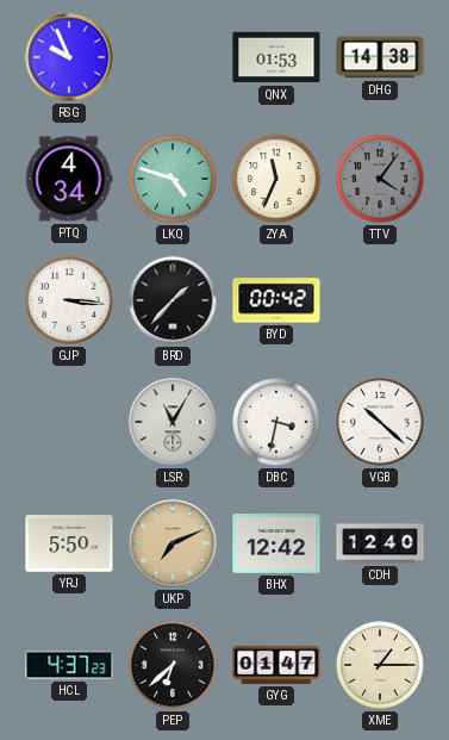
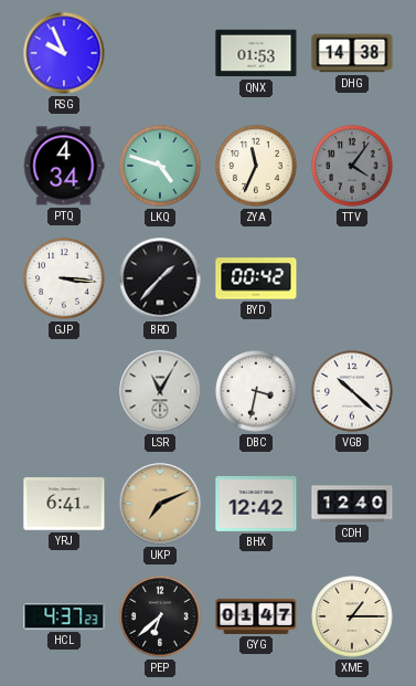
YRJ: 5:50 -> 6:41 (64, 504)
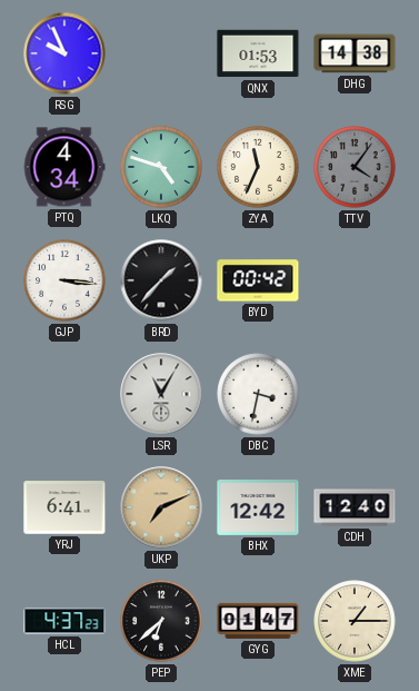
VGB: 10:22 -> none (352, 391)
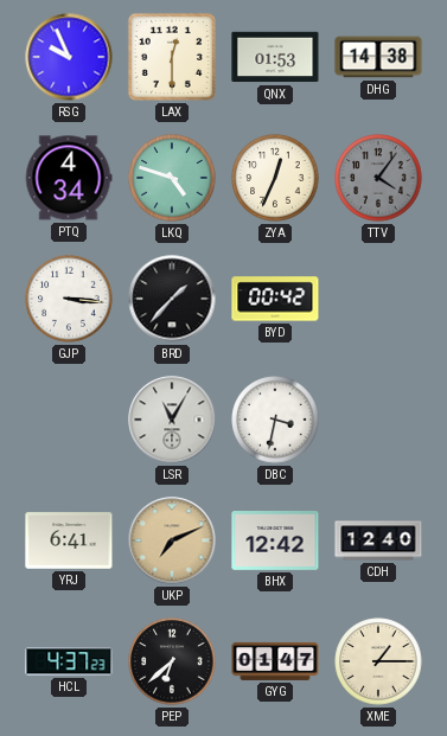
LAX: none -> 12:30 (172, 57)
ZYA: 11:34 -> 12:34 (275, 178)
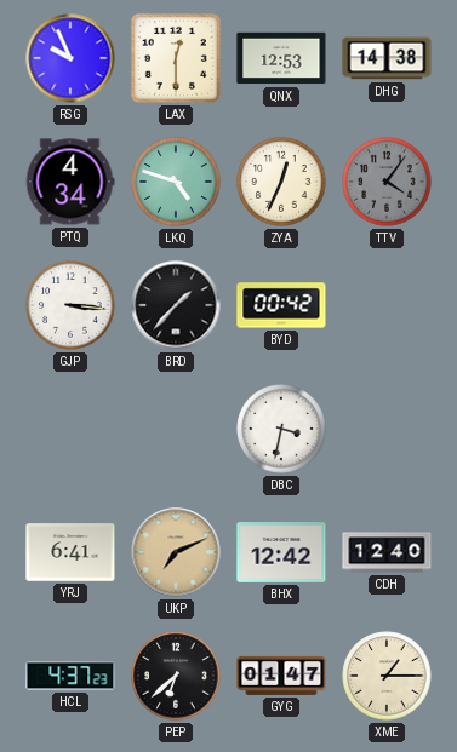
QNX: 01:53 -> 12:53 (281, 58)
LSR: 11:05 -> none (172, 420)
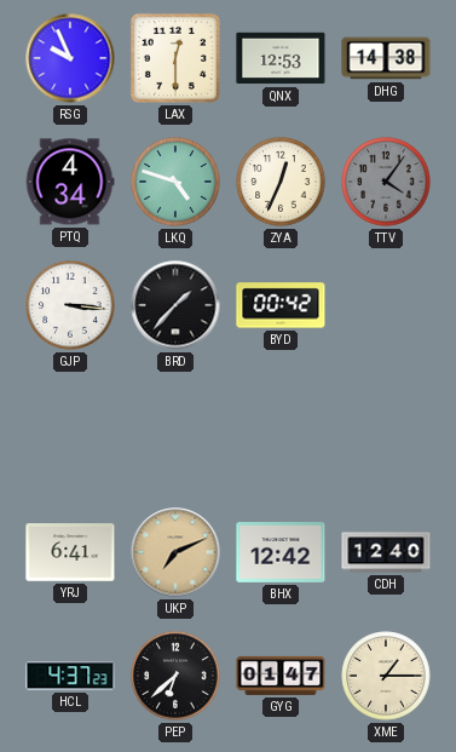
DBC: 3:32 -> none (281, 429)
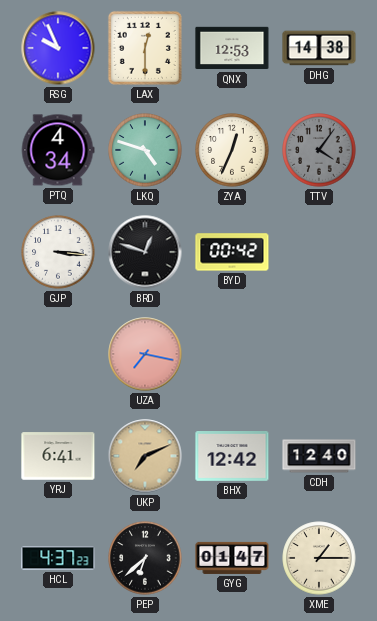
BRD: 1:37 -> 12:48 (145, 252)
UZA: none -> 7:17 (145, 354)
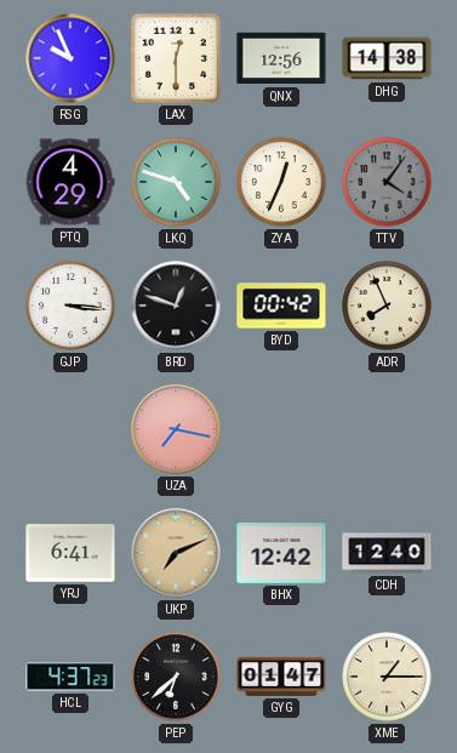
QNX: 12:53 -> 12:56 (281, 58)
PTQ: 4:34 -> 4:29 (70, 182)
ADR: none -> 7:56 (387, 306)
